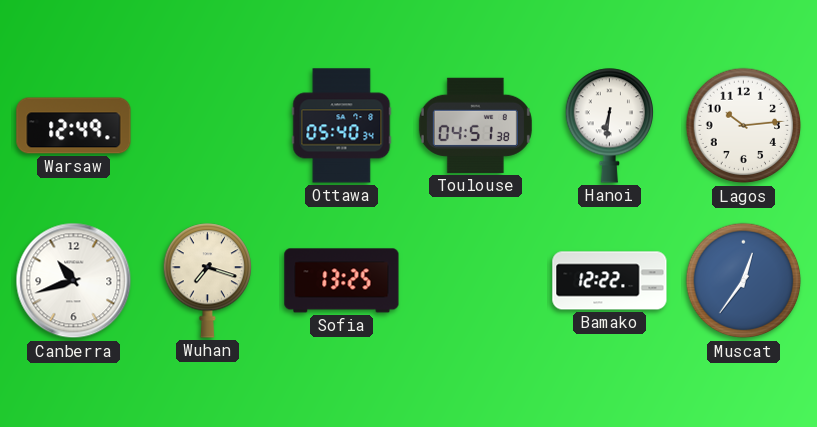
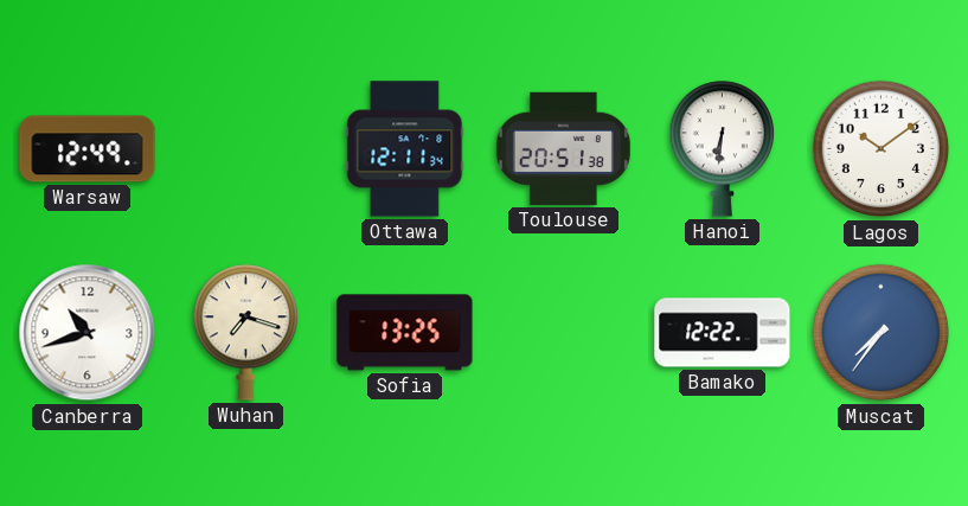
Ottawa: 05:40 -> 12:11 (405, 149)
Toulouse: 04:51 -> 20:51 (563, 148)
Lagos: 10:14 -> 10:09 (882, 149)
Muscat: 12:36 -> 7:36 (882, 333)
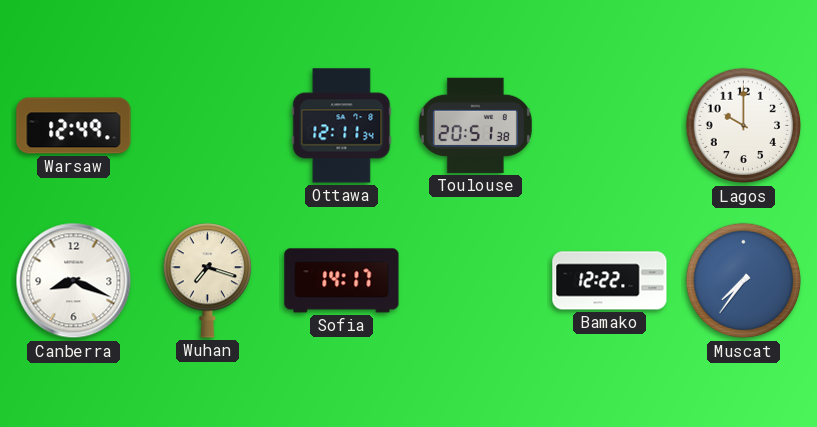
Hanoi: 6:31 -> none (722, 149)
Lagos: 10:09 -> 10:00 (744, 126)
Canberra: 10:42 -> 8:19 (74, 281)
Sofia: 13:25 -> 14:17 (342, 281)
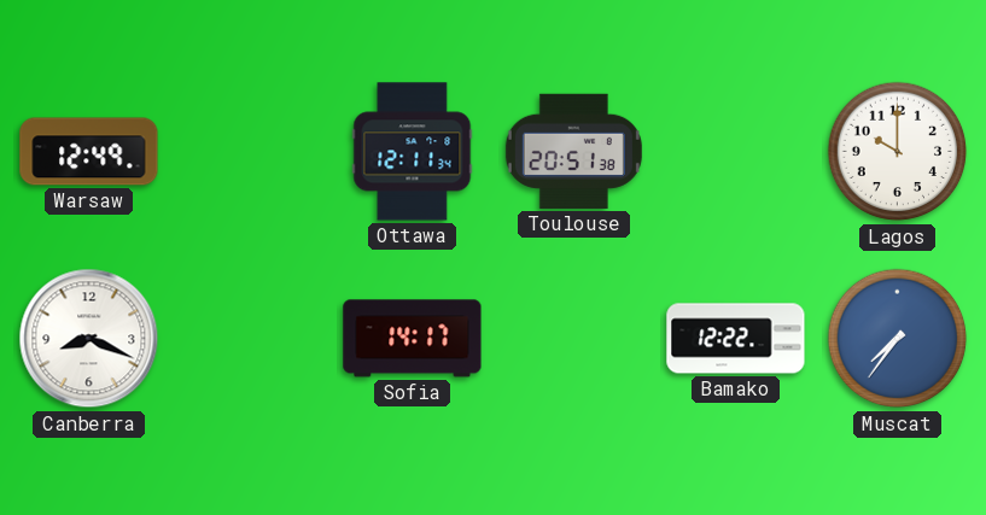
Wuhan: 7:18 -> none (207, 281)
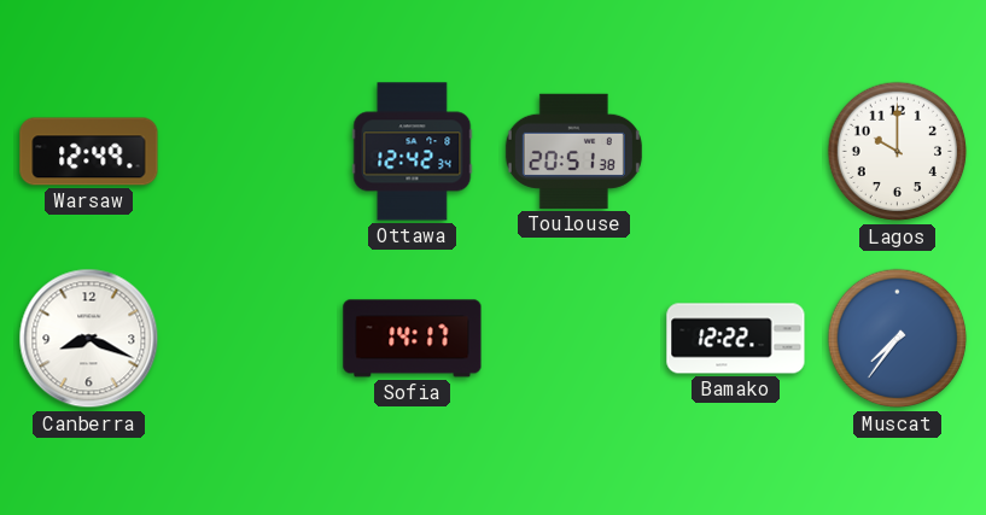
Ottawa: 12:11 -> 12:42 (413, 152)
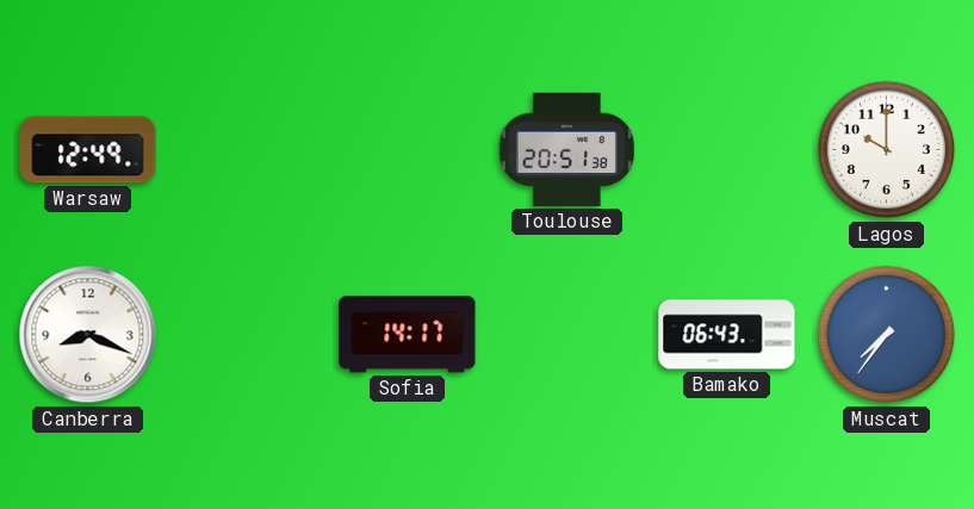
Ottawa: 12:42 -> none (413, 152)
Bamako: 12:22 -> 06:43 (727, 335)
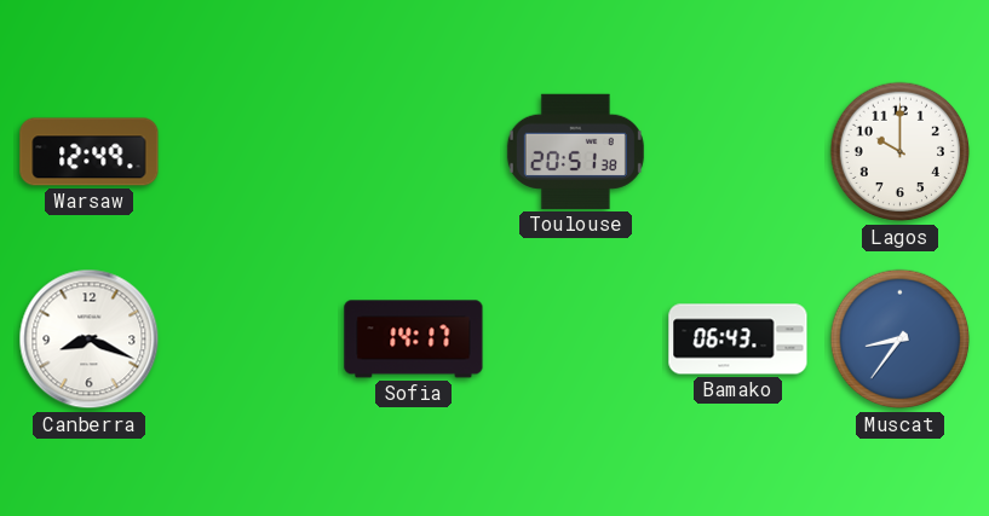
Muscat: 7:36 -> 8:36 (901, 340)
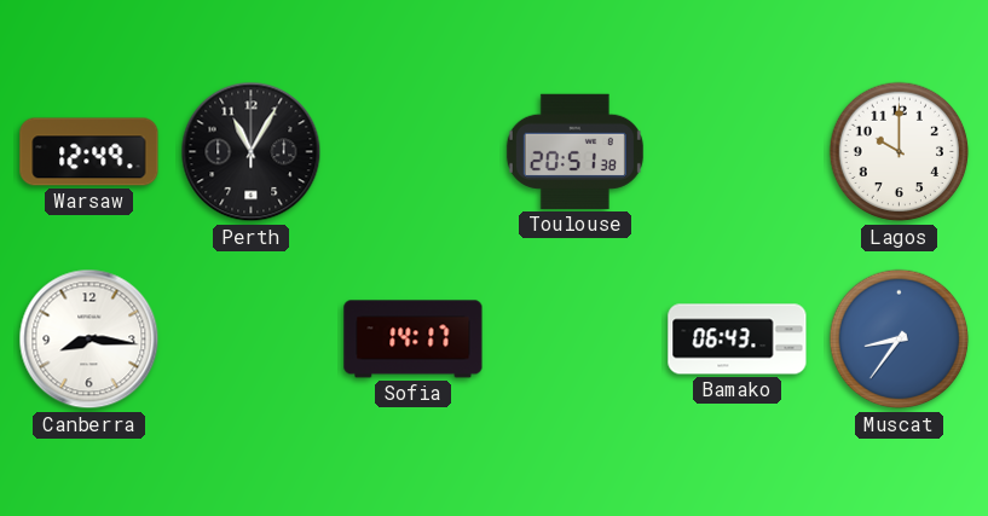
Perth: none -> 11:05 (252, 152)
Canberra: 8:19 -> 8:16 (89, 340)
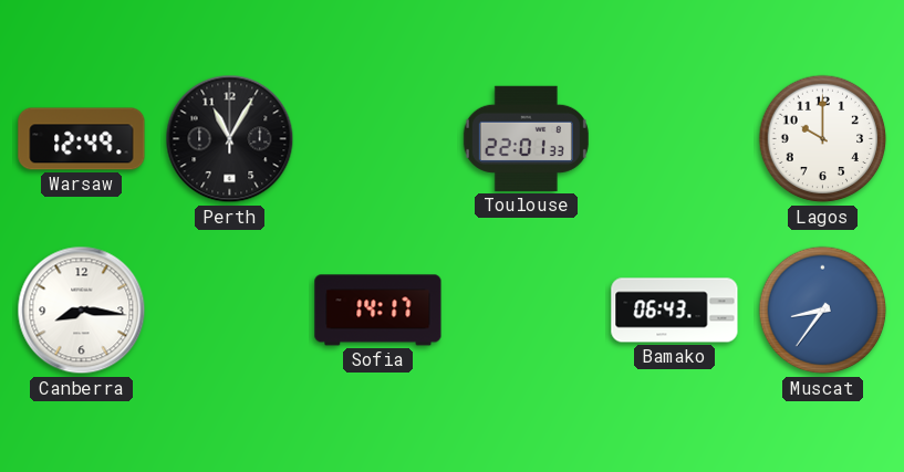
Toulouse: 20:51 -> 22:01 (526, 138)
